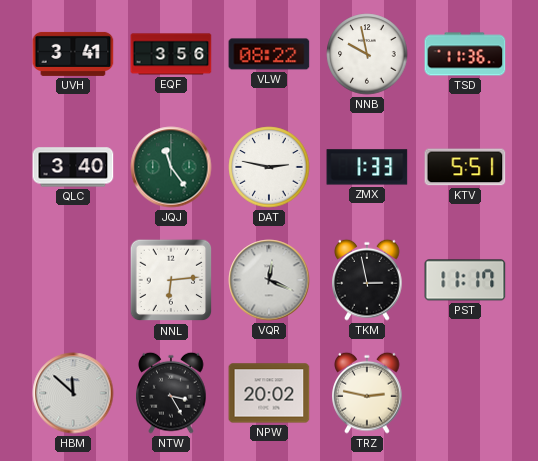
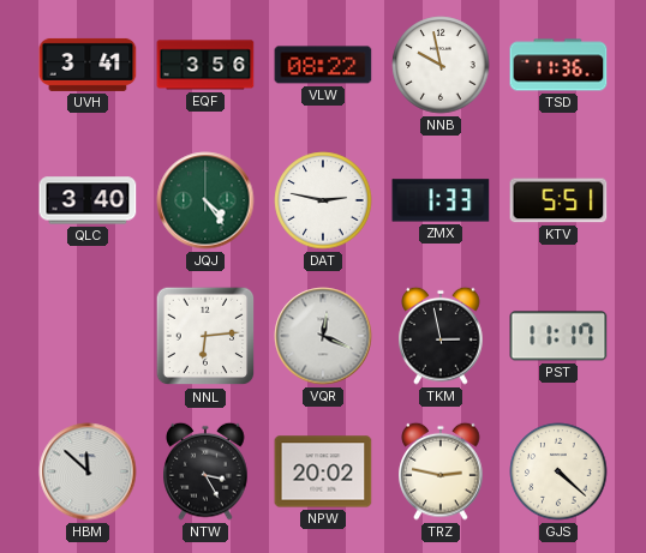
JQJ: 11:24 -> 4:24 (205, 200)
GJS: none -> 4:22 (558, 471)
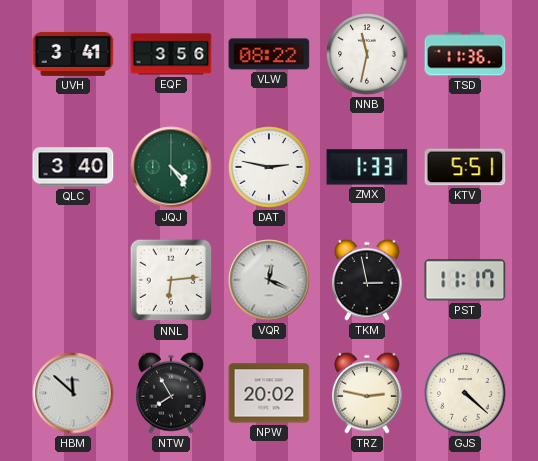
NNB: 9:58 -> 11:32 (367, 54)
NTW: 3:25 -> 7:55 (171, 393)
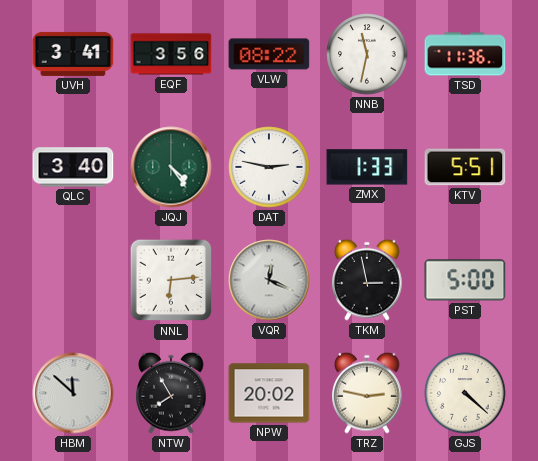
PST: 11:17 -> 5:00 (465, 280)
